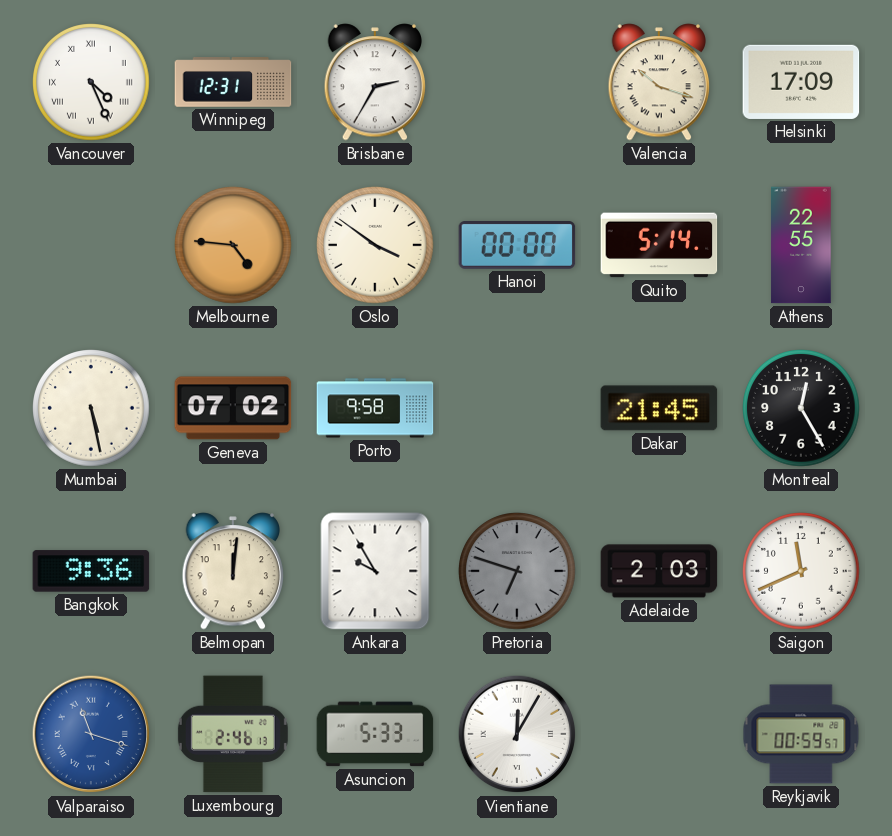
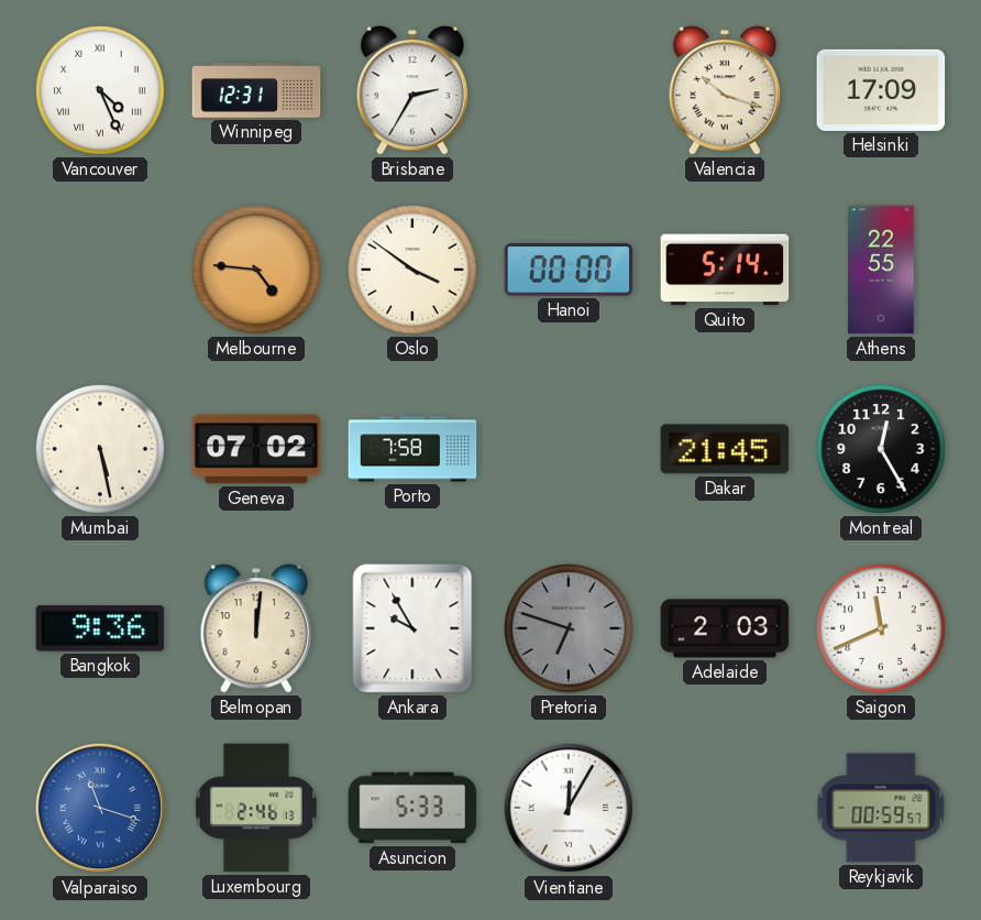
Porto: 9:58 -> 7:58 (412, 449)
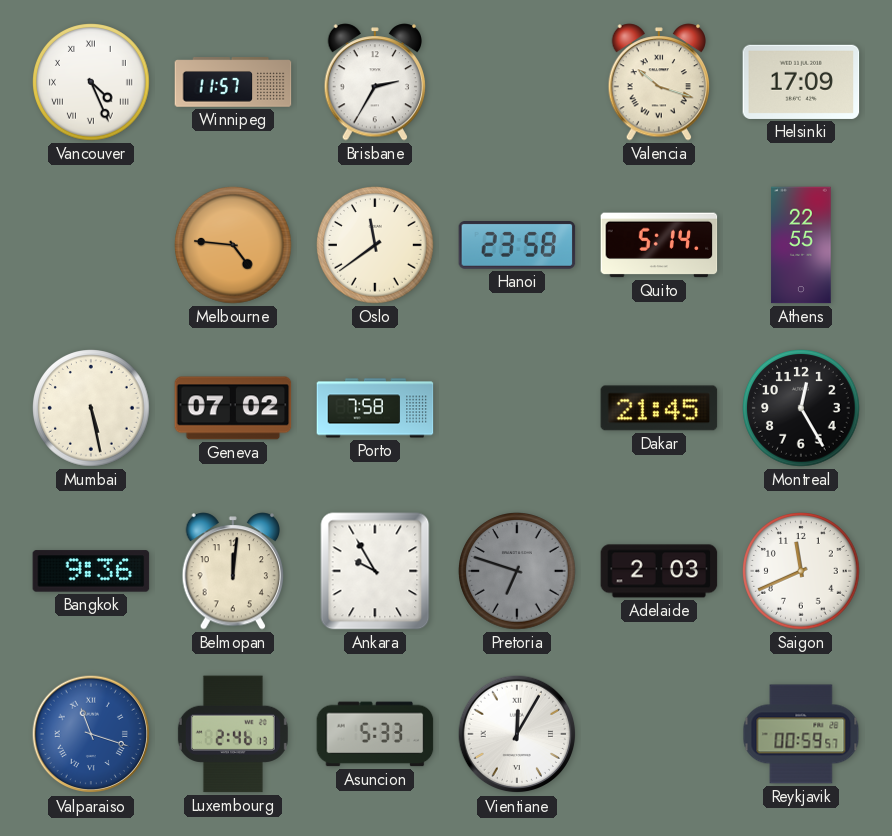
Winnipeg: 12:31 -> 11:57 (233, 82)
Oslo: 3:51 -> 11:39 (375, 245)
Hanoi: 00:00 -> 23:58 (517, 246)
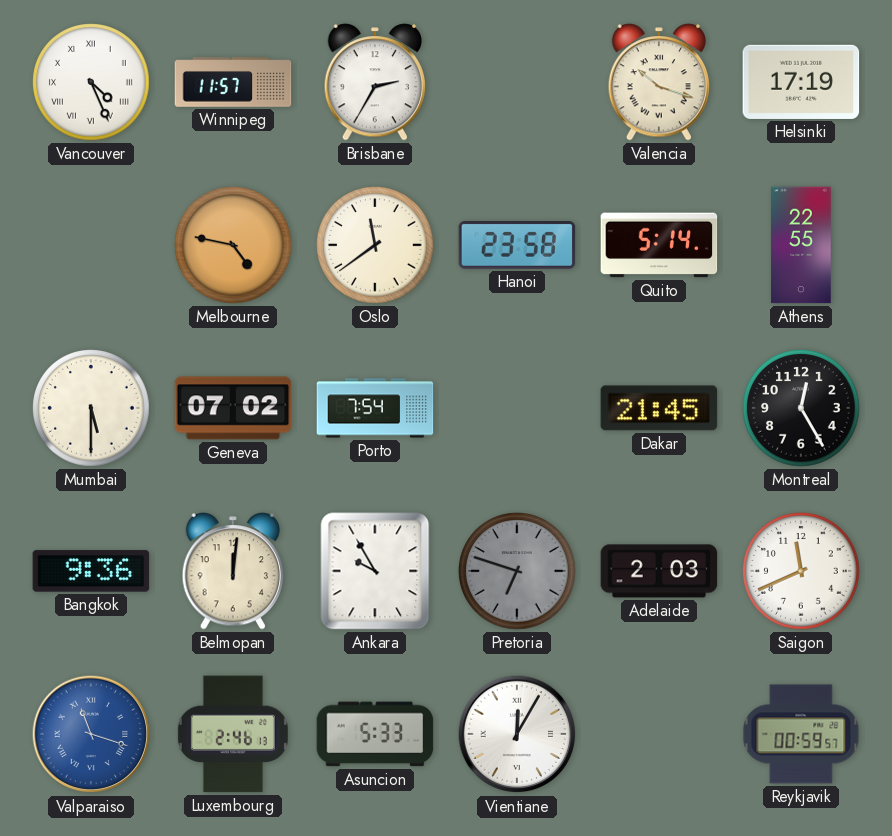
Helsinki: 17:09 -> 17:19 (801, 82)
Melbourne: 4:46 -> 4:47 (233, 245)
Mumbai: 5:28 -> 5:30 (91, 408)
Porto: 7:58 -> 7:54 (375, 408)
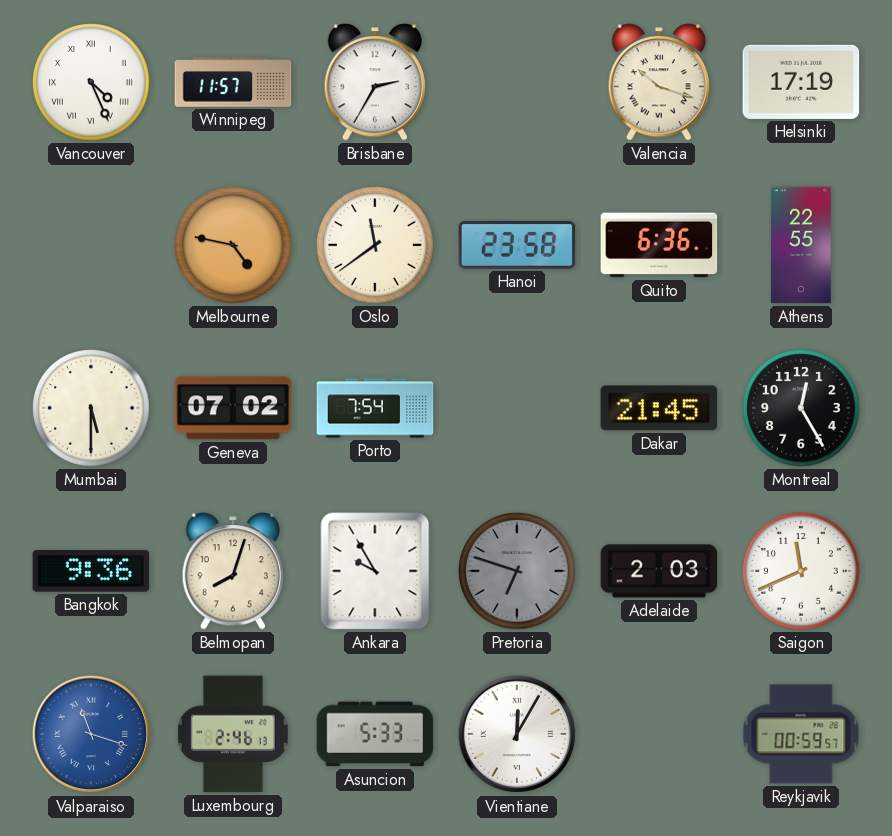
Quito: 5:14 -> 6:36 (659, 245)
Belmopan: 12:01 -> 8:03 (233, 571)
